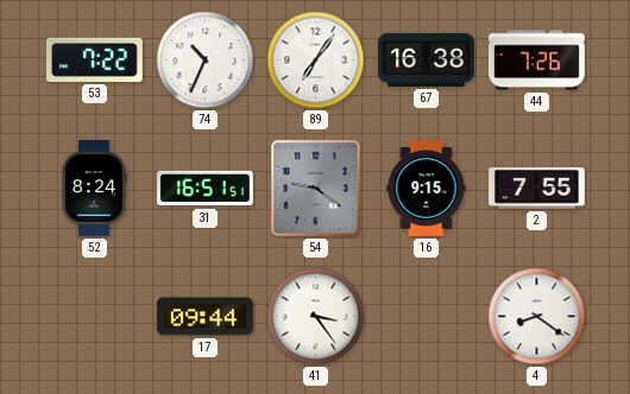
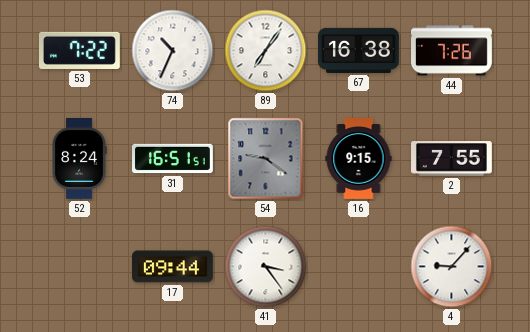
4: 8:21 -> 9:07 (452, 267)
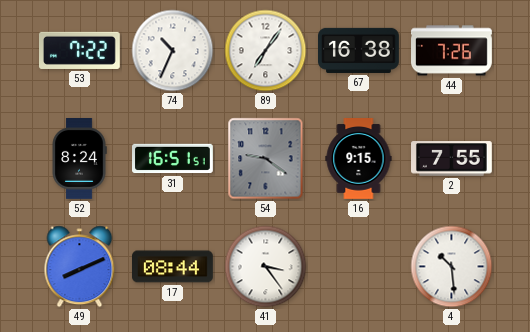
49: none -> 8:11 (80, 267)
17: 09:44 -> 08:44 (173, 267)
4: 9:07 -> 10:29 (452, 267)
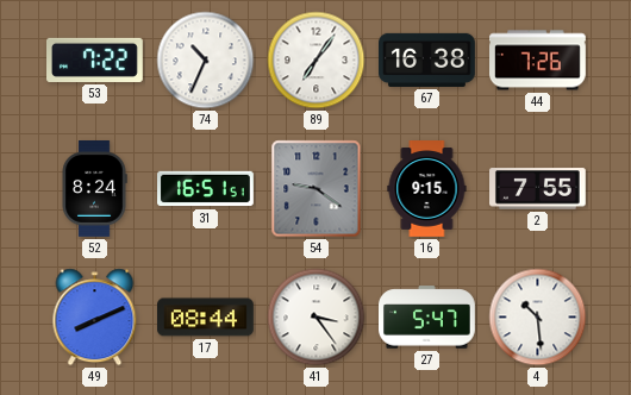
27: none -> 5:47 (427, 318)
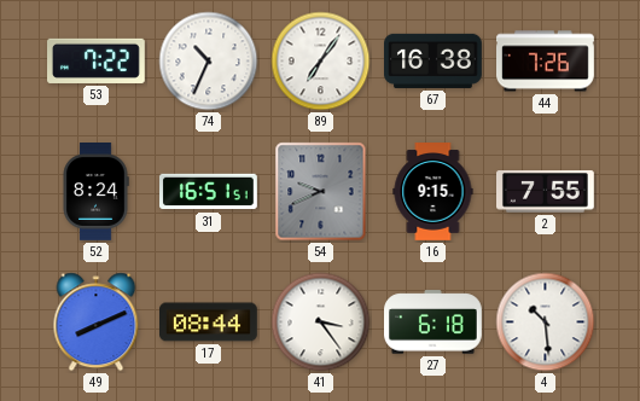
54: 9:21 -> 9:41 (321, 192)
27: 5:47 -> 6:18 (434, 322)
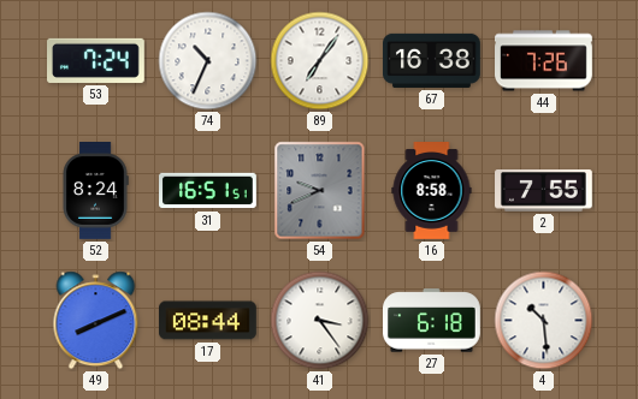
53: 7:22 -> 7:24 (96, 60)
16: 9:15 -> 8:58 (432, 191)
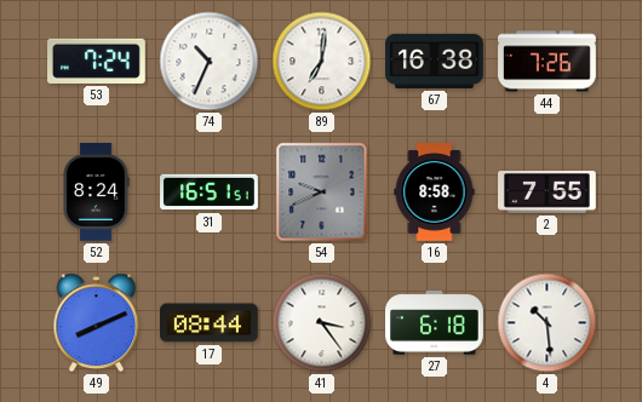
89: 7:06 -> 7:01 (322, 62)
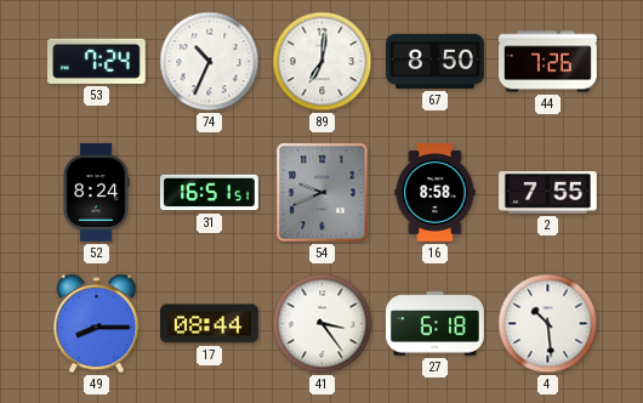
67: 16:38 -> 8:50 (436, 61)
49: 8:11 -> 8:15 (97, 324)
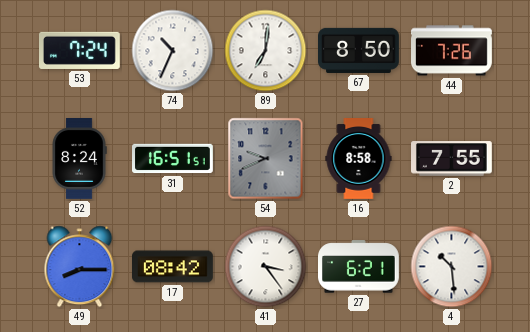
17: 08:44 -> 08:42 (173, 267)
27: 6:18 -> 6:21 (359, 267)
